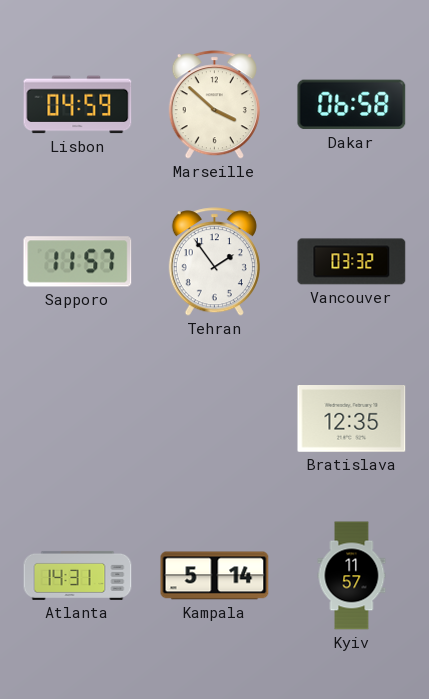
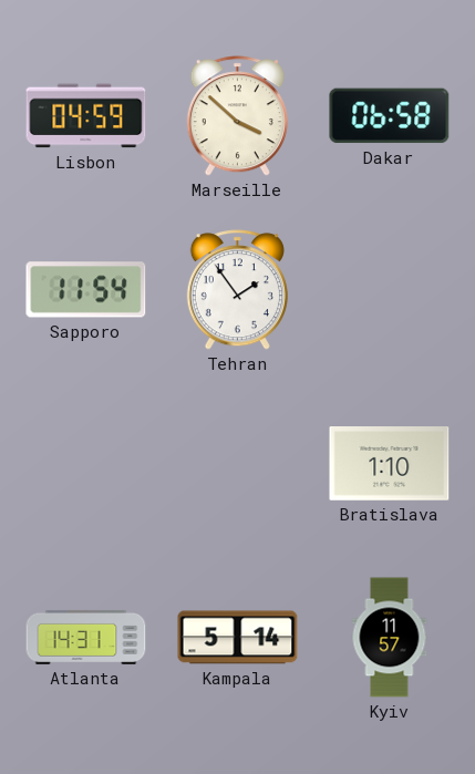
Sapporo: 11:57 -> 11:54 (86, 290)
Vancouver: 03:32 -> none (352, 262)
Bratislava: 12:35 -> 1:10 (390, 464)
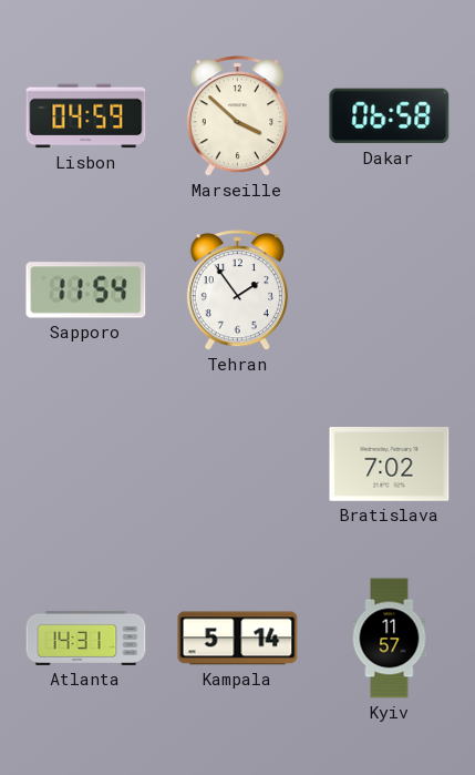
Bratislava: 1:10 -> 7:02 (390, 465)
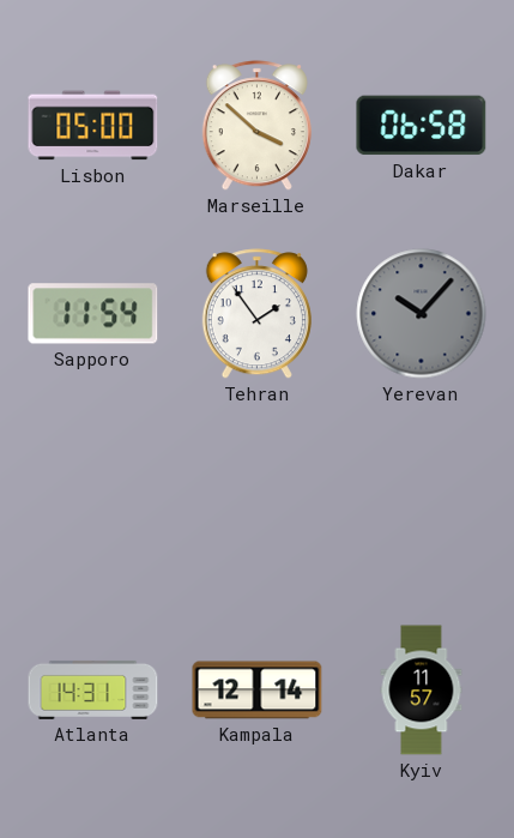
Lisbon: 04:59 -> 05:00 (93, 126)
Yerevan: none -> 10:07 (422, 314)
Bratislava: 7:02 -> none (390, 465)
Kampala: 5:14 -> 12:14 (258, 691)
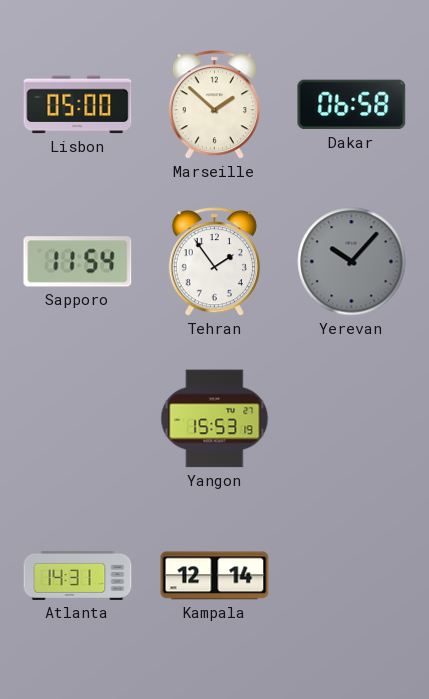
Marseille: 3:52 -> 1:52 (214, 105)
Yangon: none -> 15:53 (215, 419)
Kyiv: 11:57 -> none (422, 691)
